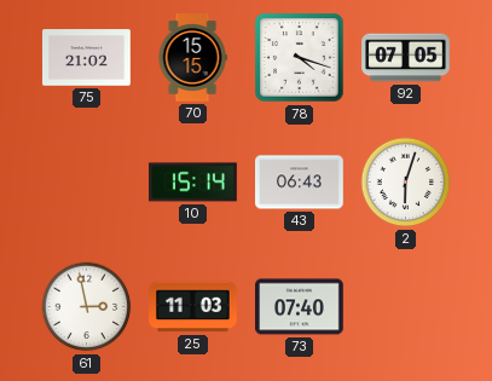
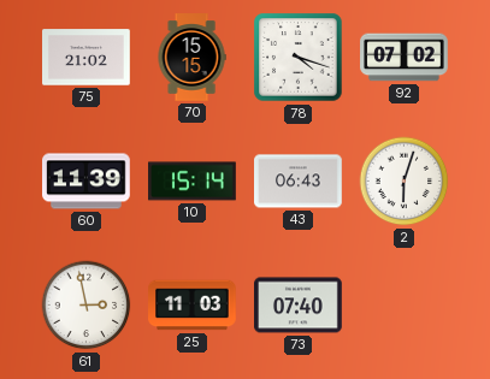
92: 07:05 -> 07:02 (405, 58)
60: none -> 11:39 (87, 182)
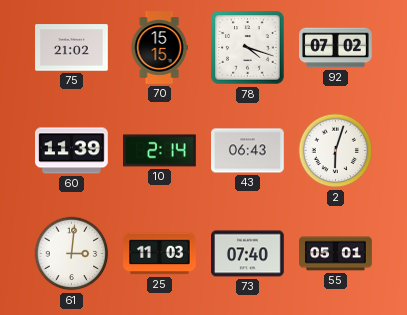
10: 15:14 -> 2:14 (160, 151)
61: 2:58 -> 3:01 (72, 254)
55: none -> 05:01 (336, 254)
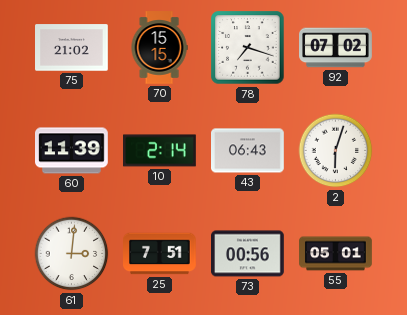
78: 4:18 -> 7:18 (248, 48)
25: 11:03 -> 7:51 (160, 254)
73: 07:40 -> 00:56 (248, 254)
